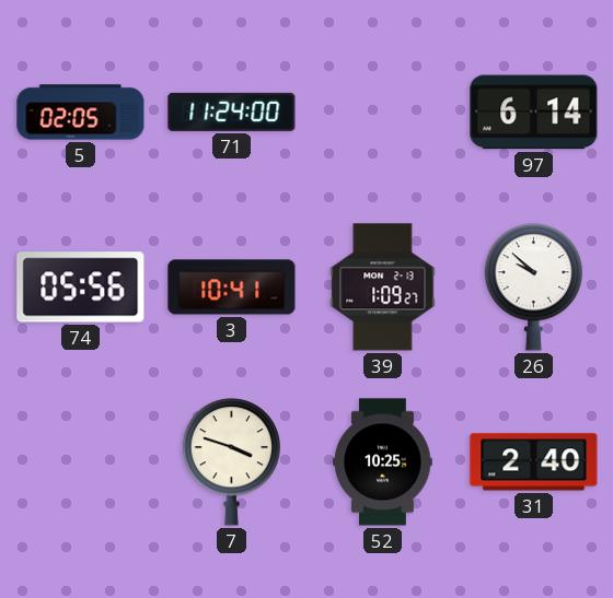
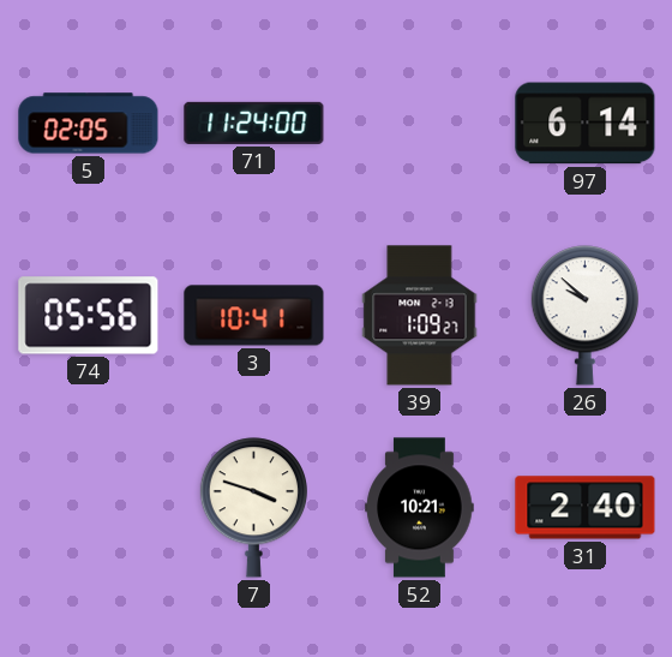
52: 10:25 -> 10:21 (420, 508)
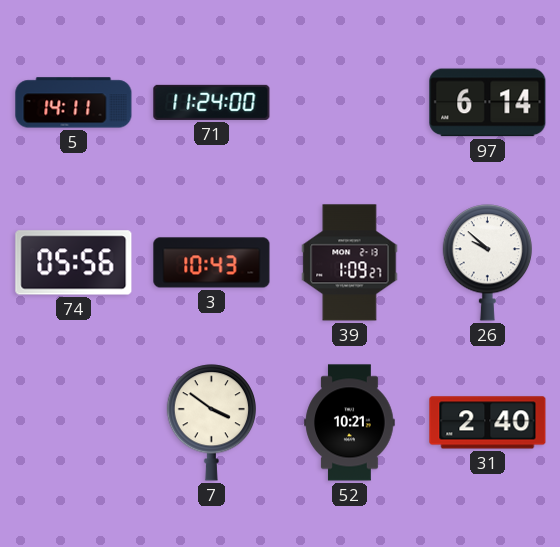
5: 02:05 -> 14:11 (74, 103)
3: 10:41 -> 10:43 (212, 263)
7: 3:48 -> 3:51 (211, 423)
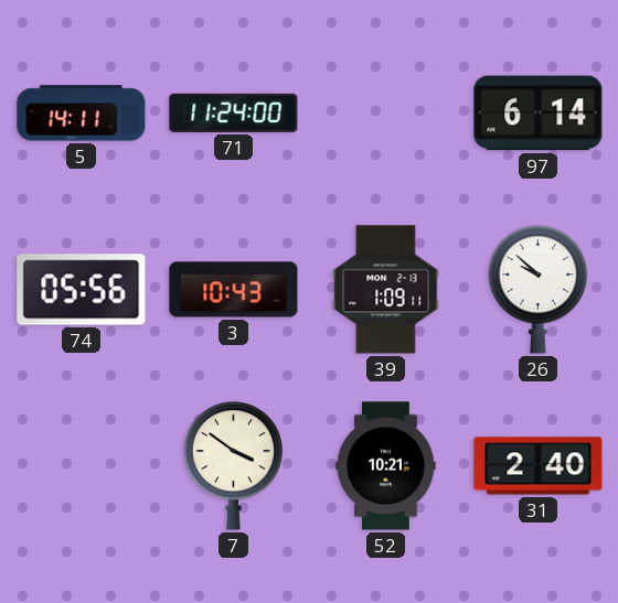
39: 1:09:27 -> 1:09:11 (386, 290)
